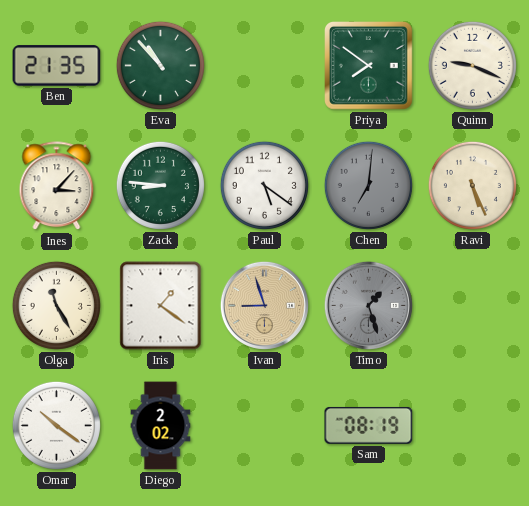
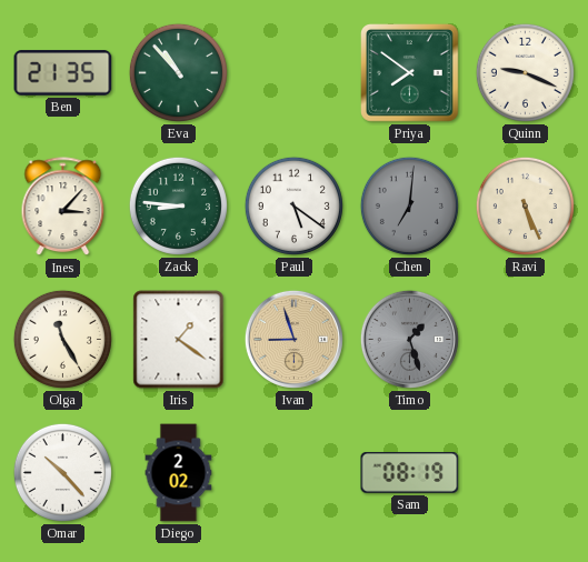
Omar: 10:21 -> 10:23 (62, 472)
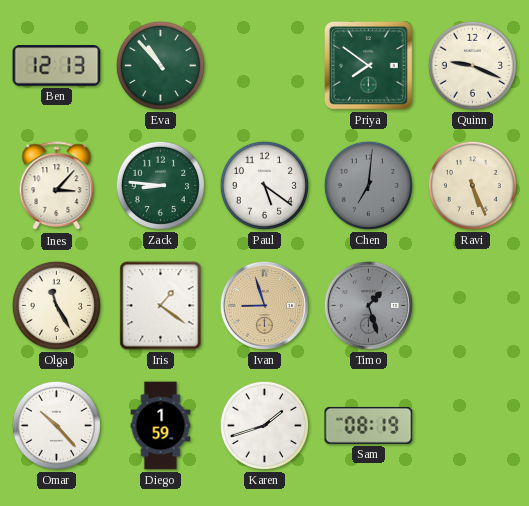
Ben: 21:35 -> 12:13 (57, 66)
Diego: 2:02 -> 1:59 (161, 426)
Karen: none -> 1:42 (264, 425)
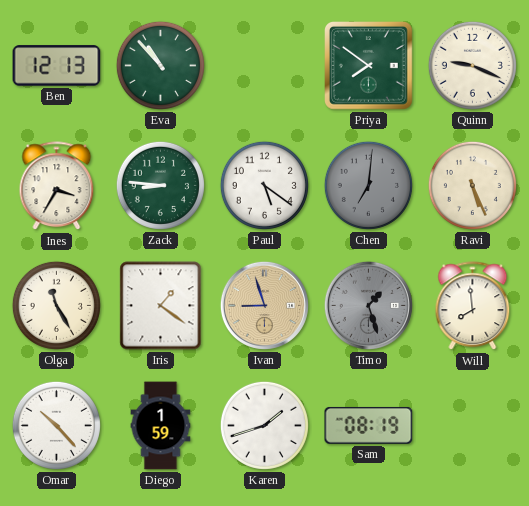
Ines: 3:07 -> 3:35 (57, 186)
Will: none -> 7:59 (473, 306)
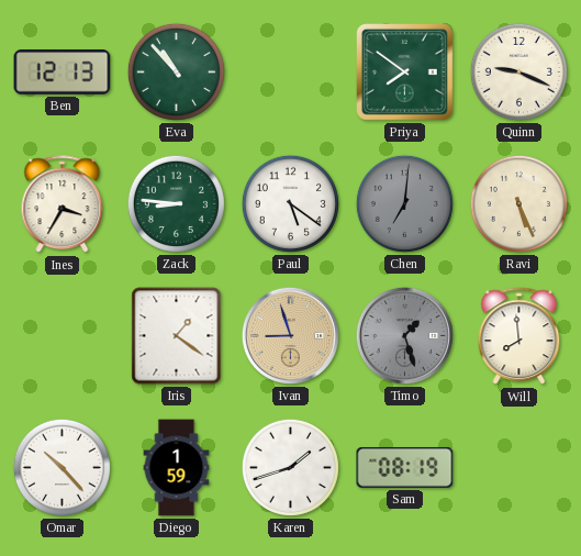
Olga: 11:25 -> none (56, 305)
